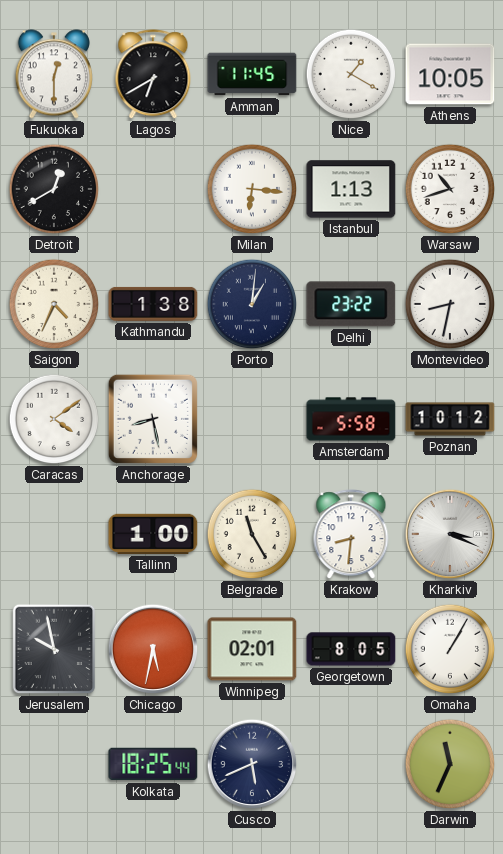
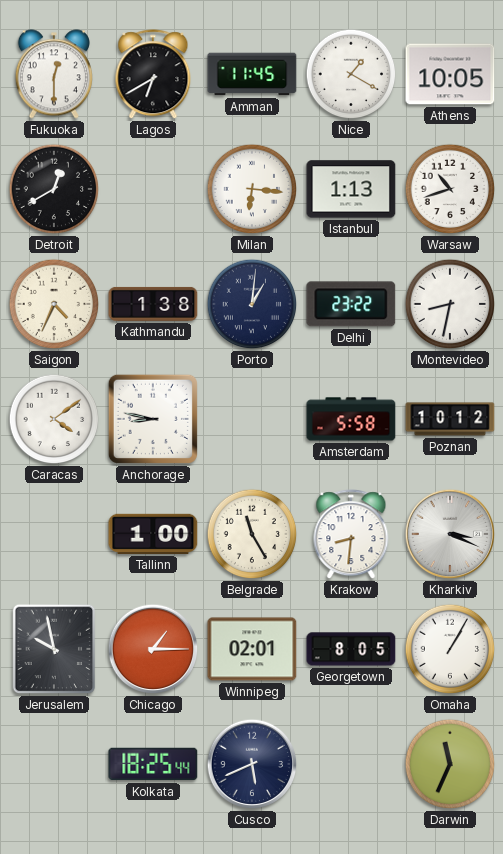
Anchorage: 8:28 -> 8:47 (153, 419)
Chicago: 5:32 -> 1:15 (153, 649)
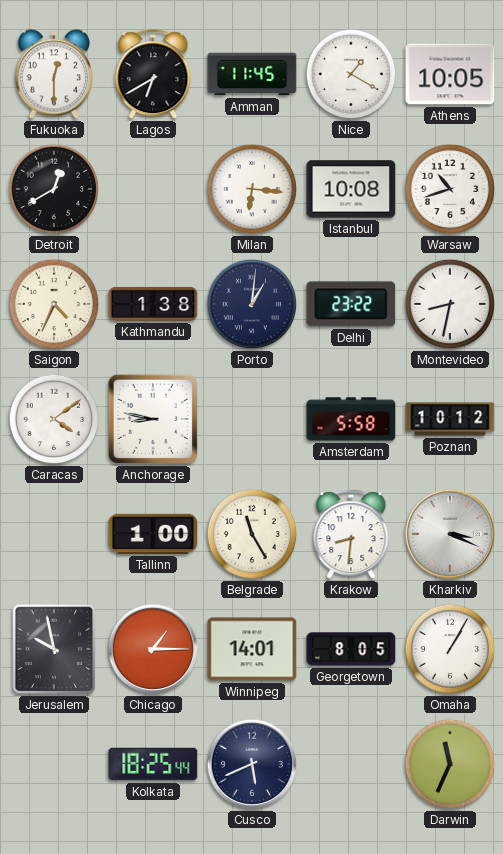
Istanbul: 1:13 -> 10:08 (351, 189)
Winnipeg: 02:01 -> 14:01 (252, 649)
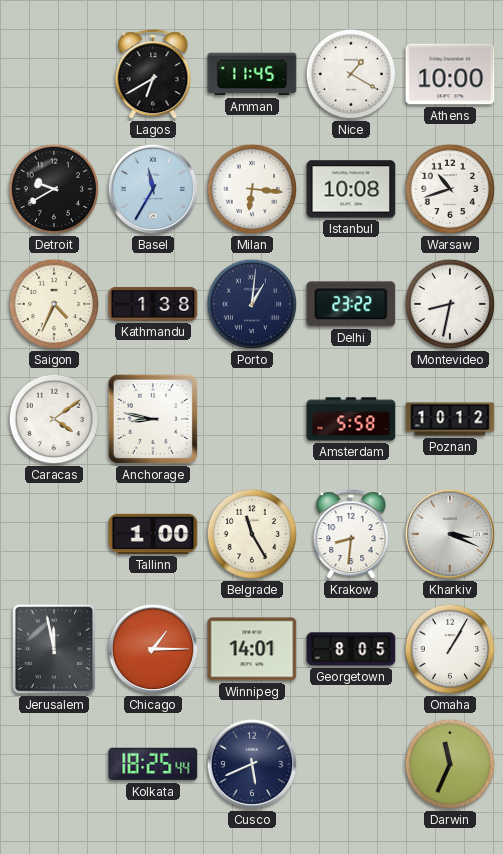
Fukuoka: 12:30 -> none (54, 74)
Athens: 10:05 -> 10:00 (450, 74)
Detroit: 12:40 -> 9:40 (54, 189)
Basel: none -> 11:35 (153, 189)
Jerusalem: 9:58 -> 11:58 (54, 649)
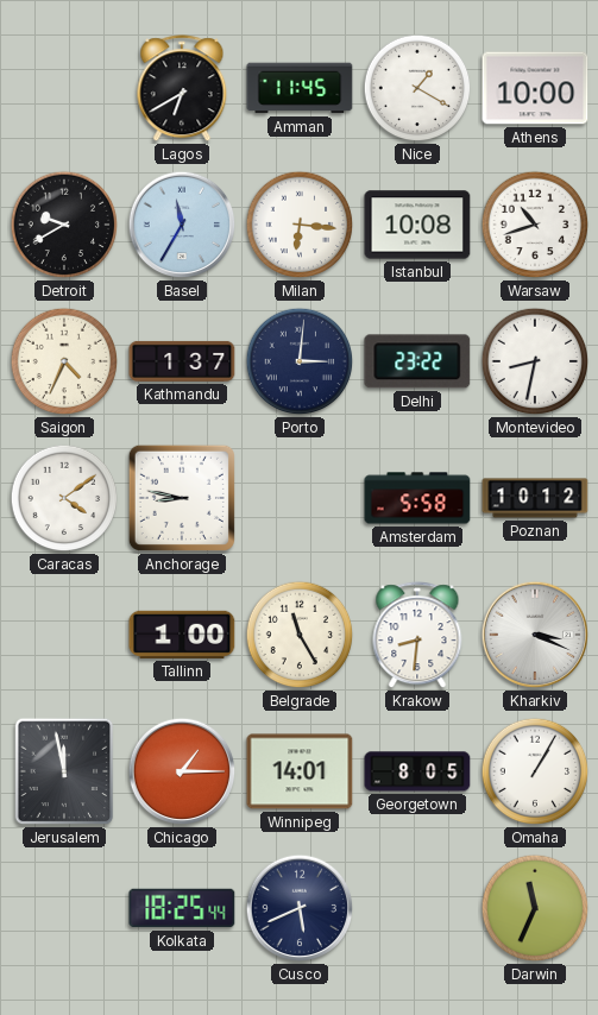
Kathmandu: 1:38 -> 1:37 (182, 361)
Porto: 1:01 -> 3:01 (300, 361)
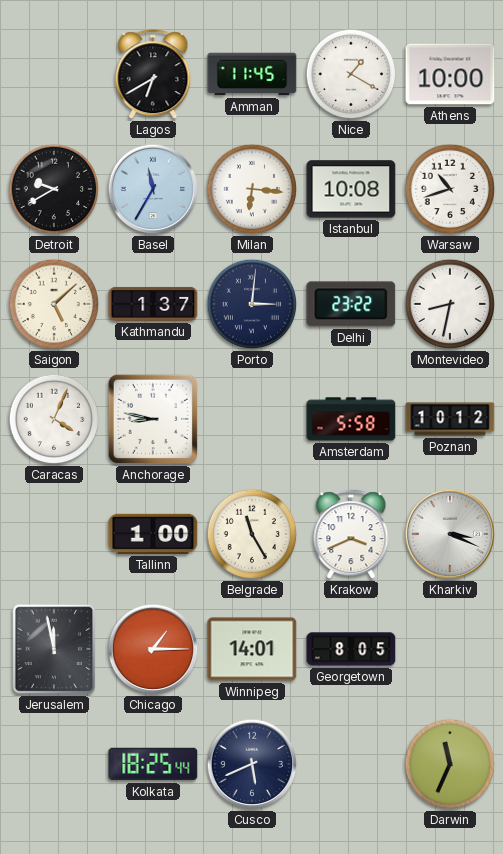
Saigon: 4:34 -> 5:08 (54, 304)
Caracas: 4:09 -> 4:04 (54, 419)
Krakow: 8:31 -> 3:41 (351, 535)
Omaha: 1:05 -> none (535, 771)
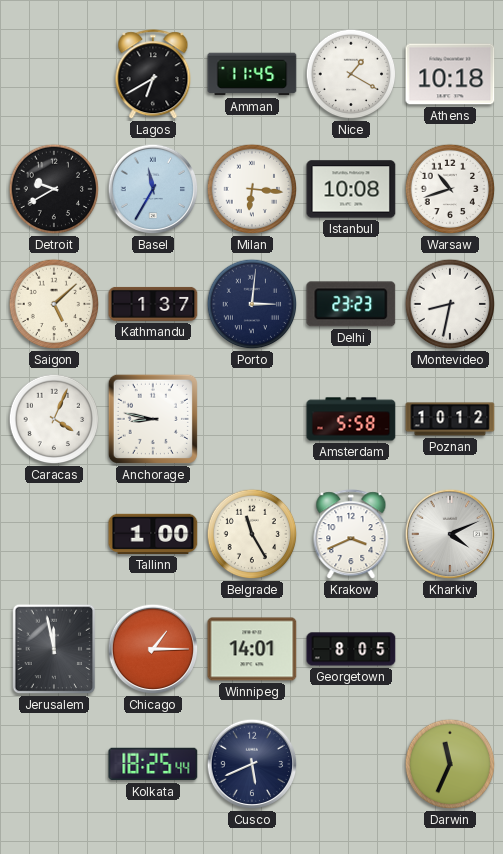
Athens: 10:00 -> 10:18 (450, 74)
Delhi: 23:22 -> 23:23 (351, 304)
Kharkiv: 3:19 -> 4:11 (450, 534)
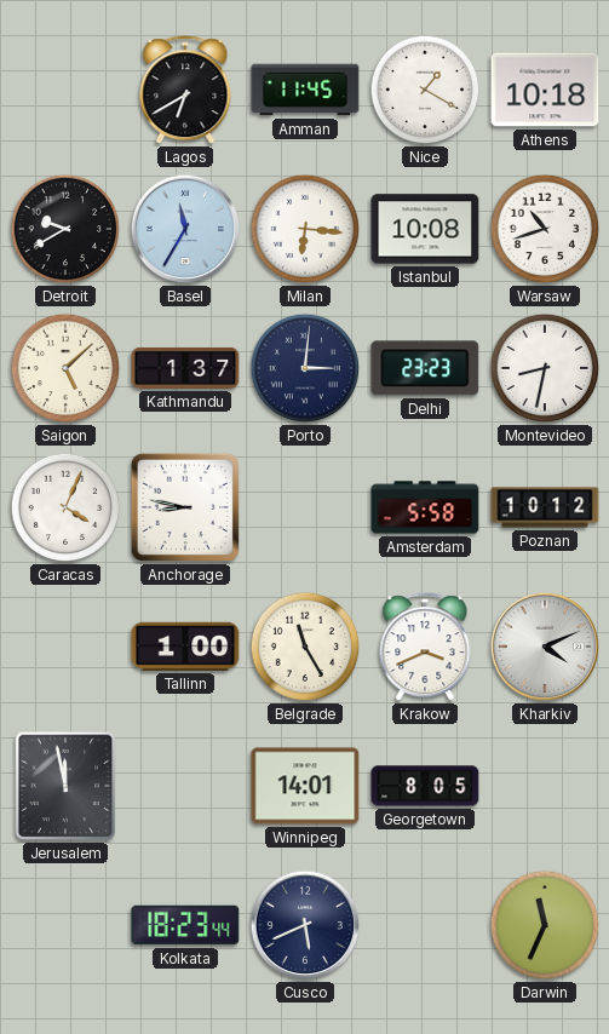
Chicago: 1:15 -> none (153, 649)
Kolkata: 18:25 -> 18:23 (185, 925)
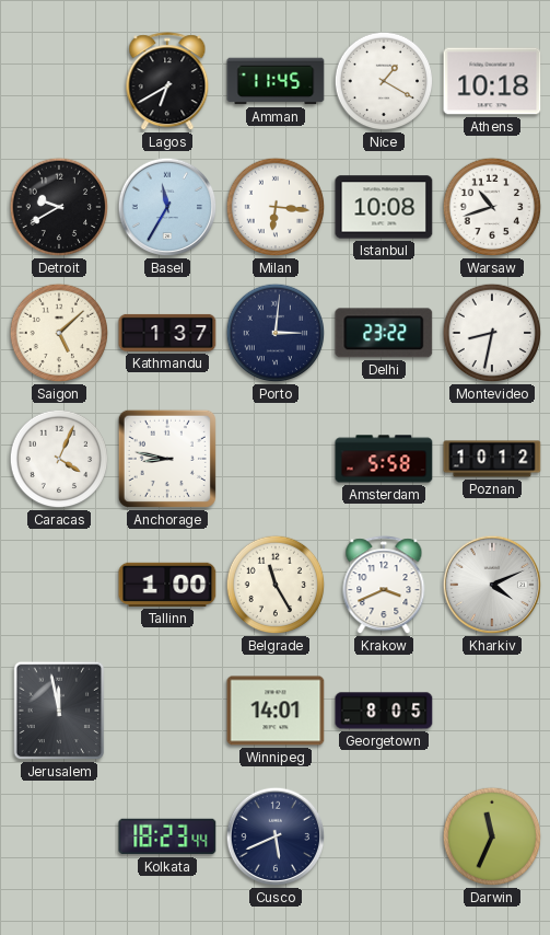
Delhi: 23:23 -> 23:22 (384, 333)
